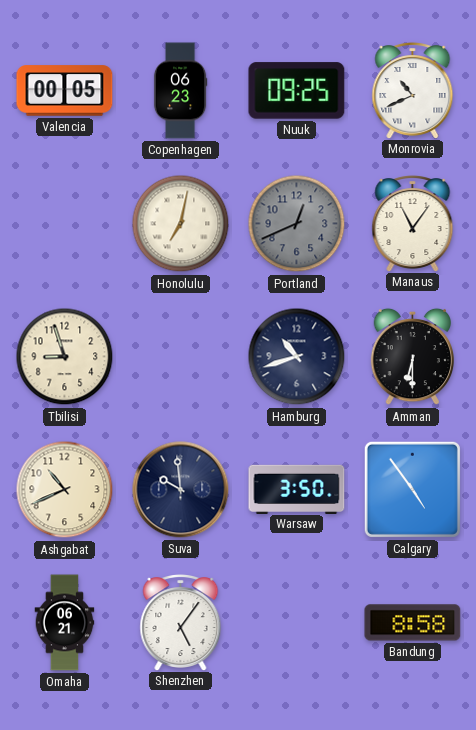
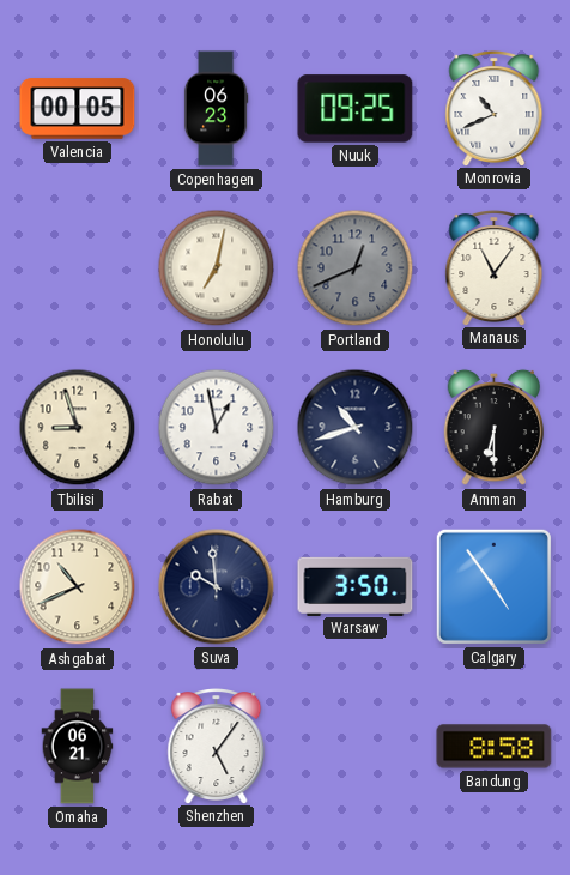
Rabat: none -> 12:58 (217, 428)
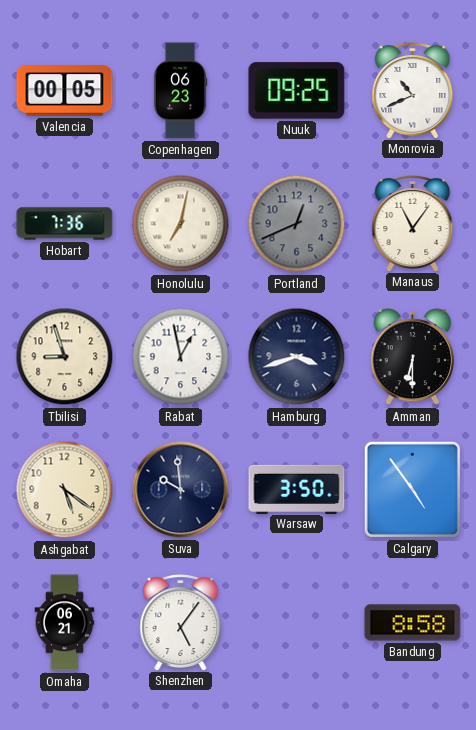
Hobart: none -> 7:36 (65, 224)
Hamburg: 10:42 -> 3:42 (297, 357)
Ashgabat: 10:41 -> 5:21 (65, 490)
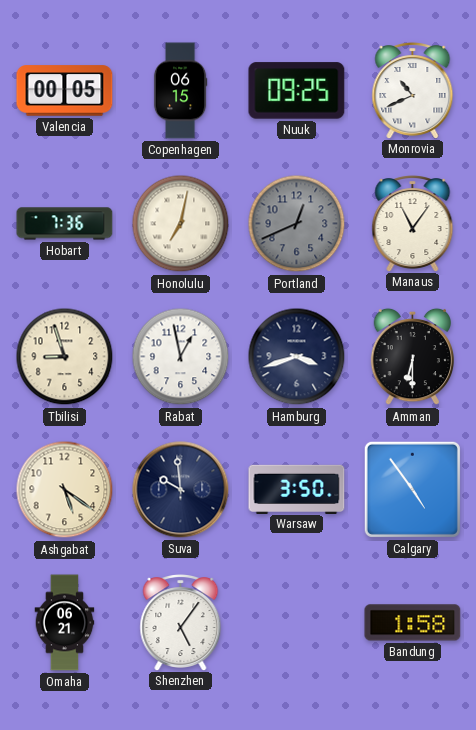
Copenhagen: 06:23 -> 06:15 (180, 91)
Bandung: 8:58 -> 1:58 (413, 623)
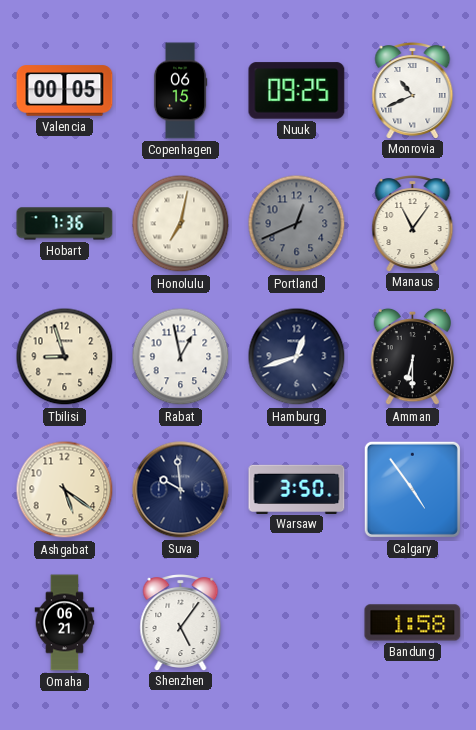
Hamburg: 3:42 -> 12:42 (297, 357)
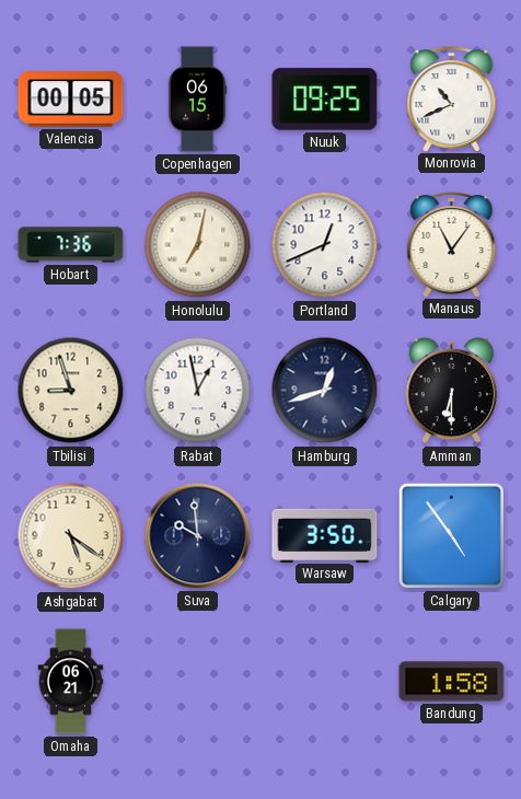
Portland dial: grey -> white (325, 245)
Shenzhen: 5:06 -> none (181, 623)
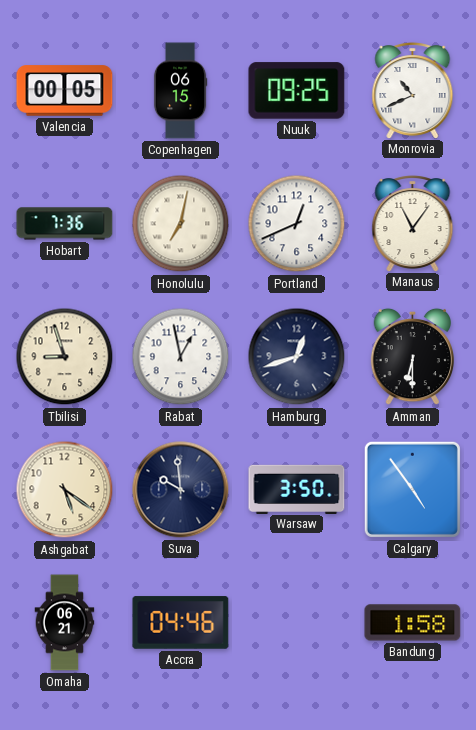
Accra: none -> 04:46 (181, 623)
